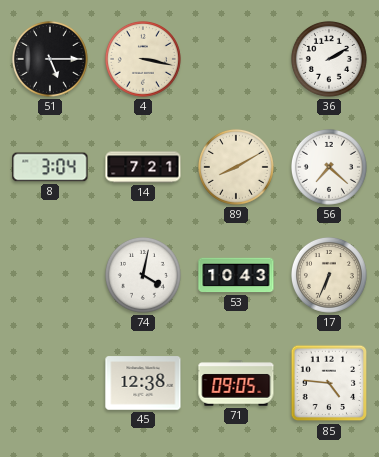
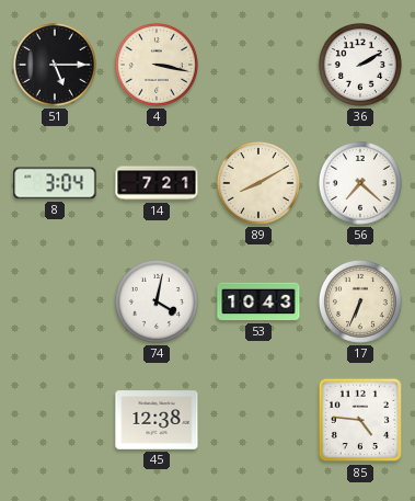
71: 09:05 -> none (236, 383)
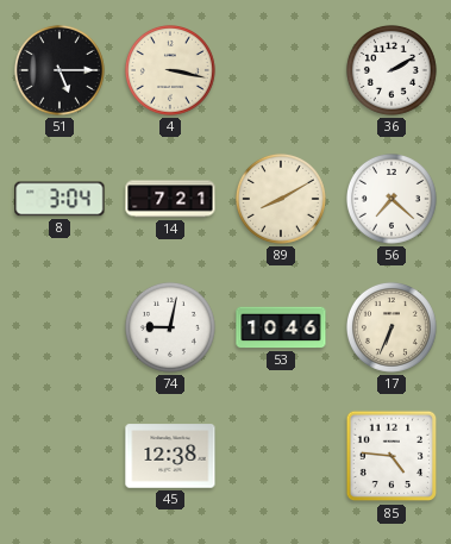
74: 4:02 -> 9:02 (170, 327)
53: 10:43 -> 10:46 (281, 327)
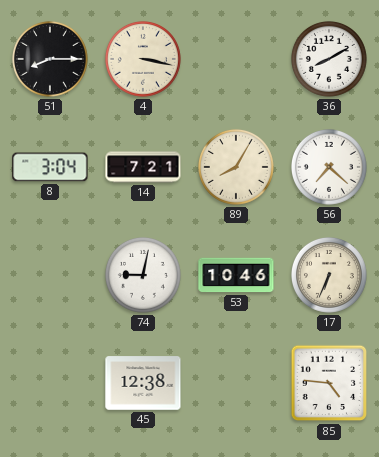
51: 5:15 -> 8:15 (50, 59)
36: 2:10 -> 8:10 (329, 59)
89: 8:10 -> 8:05 (236, 167)
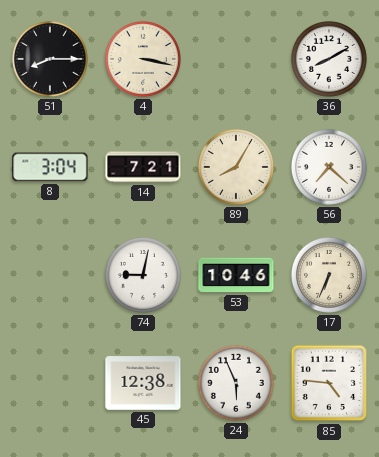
24: none -> 5:56 (236, 383)
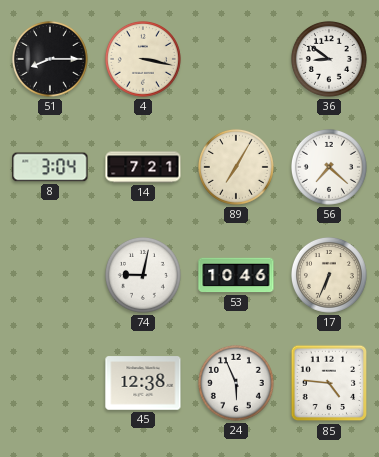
36: 8:10 -> 8:51 (329, 59)
89: 8:05 -> 7:05 (236, 167)
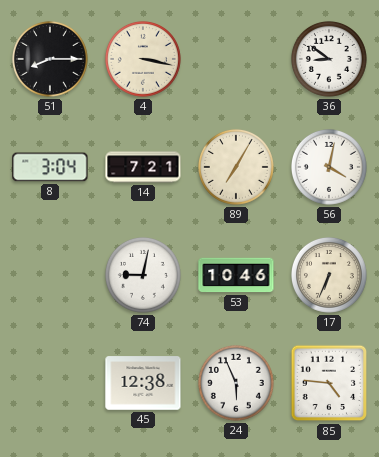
56: 7:22 -> 4:02 (329, 167)
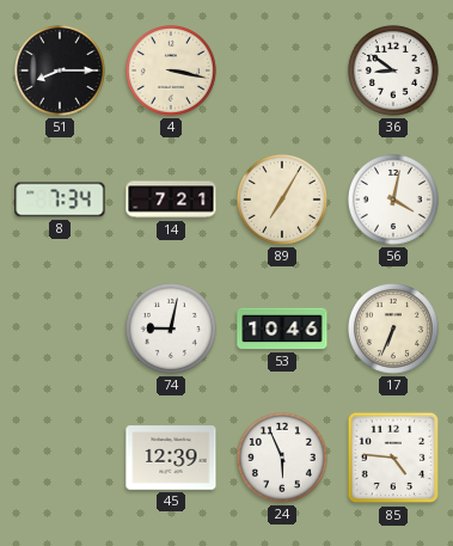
8: 3:04 -> 7:34 (60, 200)
45: 12:38 -> 12:39 (171, 458)
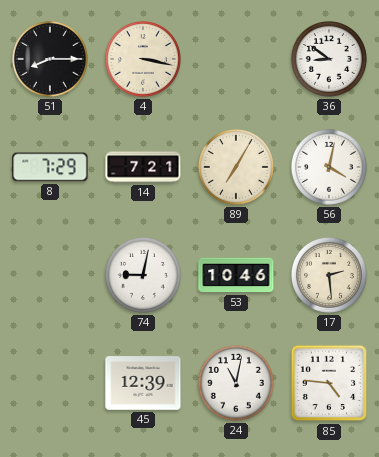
8: 7:34 -> 7:29 (50, 167)
17: 6:34 -> 2:29 (329, 275)
24: 5:56 -> 11:02 (236, 383)
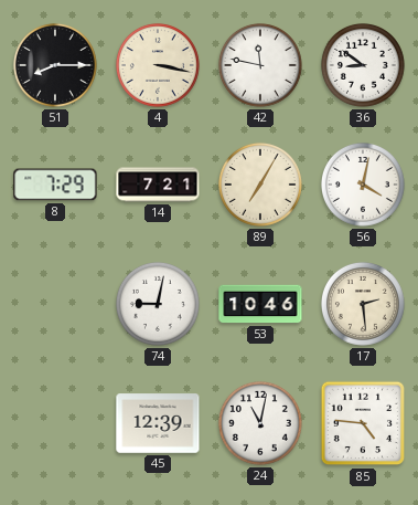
42: none -> 11:47 (260, 65)
